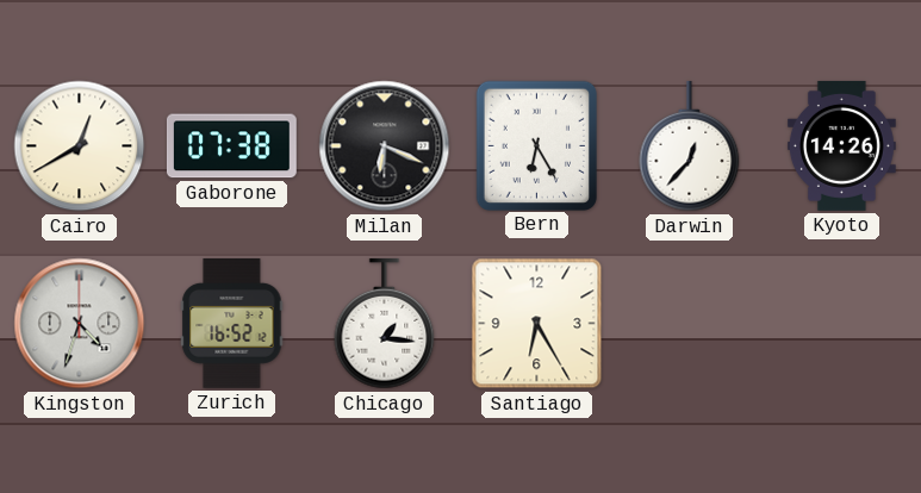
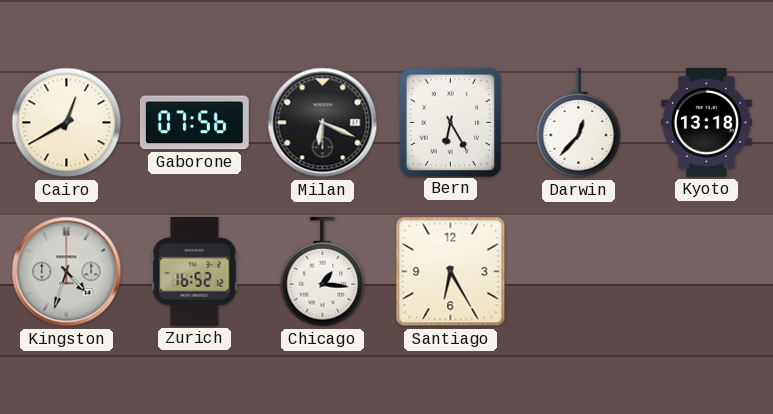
Gaborone: 07:38 -> 07:56 (194, 123)
Kyoto: 14:26 -> 13:18 (706, 122)
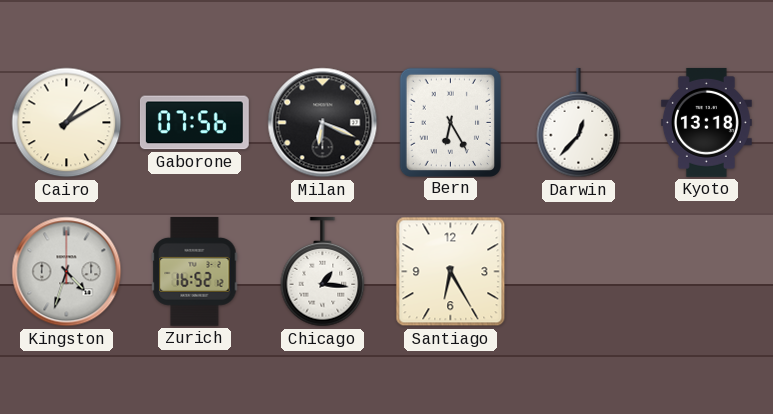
Cairo: 12:40 -> 1:10 (67, 123)
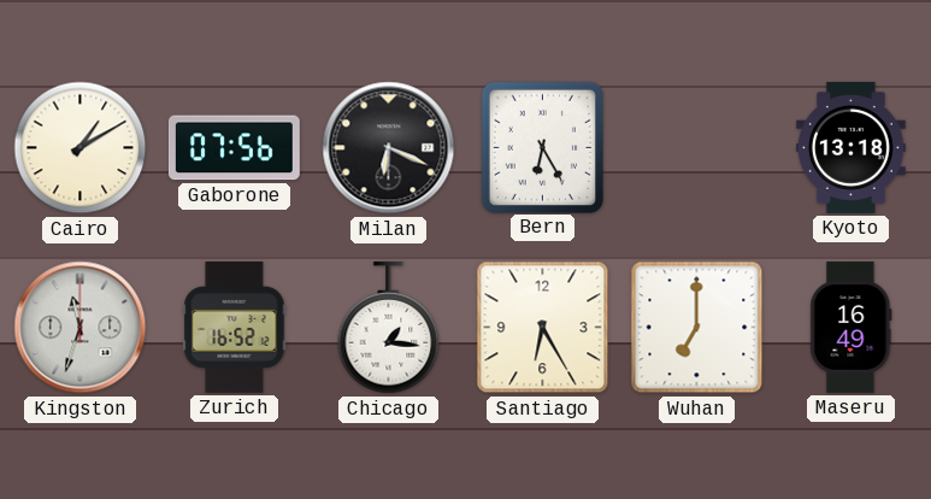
Darwin: 12:37 -> none (579, 123)
Kingston: 4:33 -> 11:33 (81, 328)
Wuhan: none -> 7:00 (697, 328)
Maseru: none -> 16:49 (852, 327)
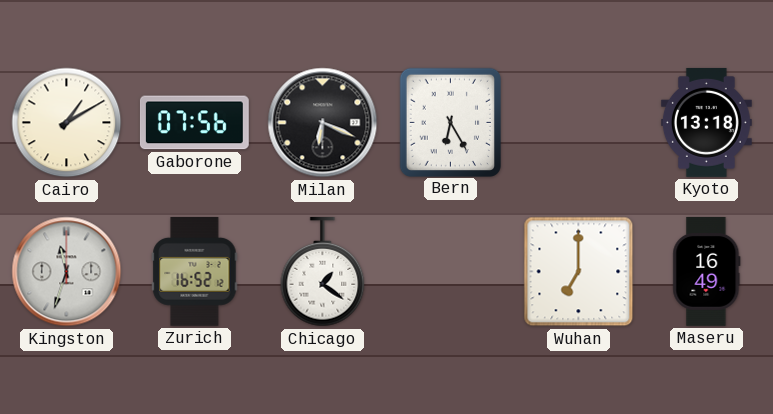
Chicago: 1:16 -> 1:21 (323, 272)
Santiago: 6:25 -> none (543, 328)
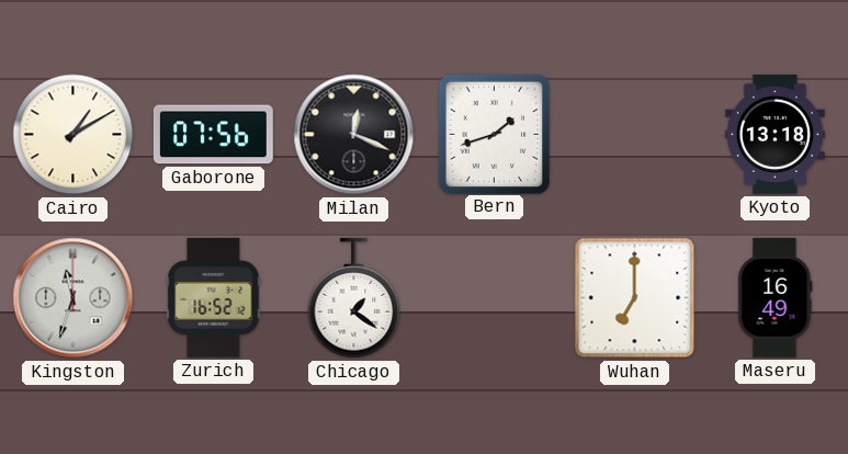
Milan: 6:19 -> 12:19 (354, 135)
Bern: 6:25 -> 1:42 (494, 134)
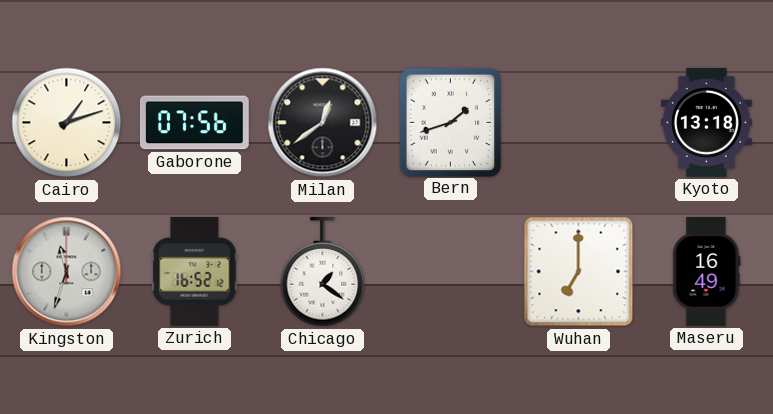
Cairo: 1:10 -> 1:12 (67, 123)
Milan: 12:19 -> 12:39 (323, 123)
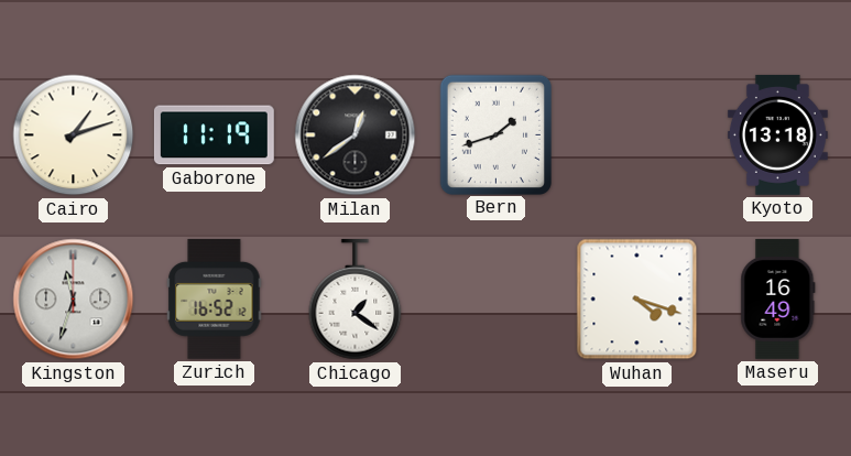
Gaborone: 07:56 -> 11:19 (214, 135)
Wuhan: 7:00 -> 4:18 (637, 300)
